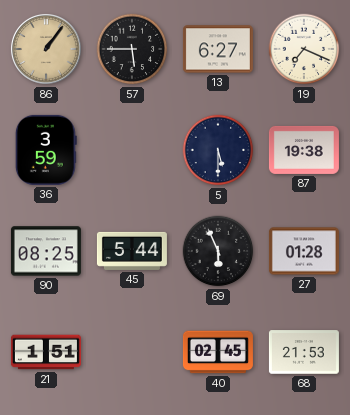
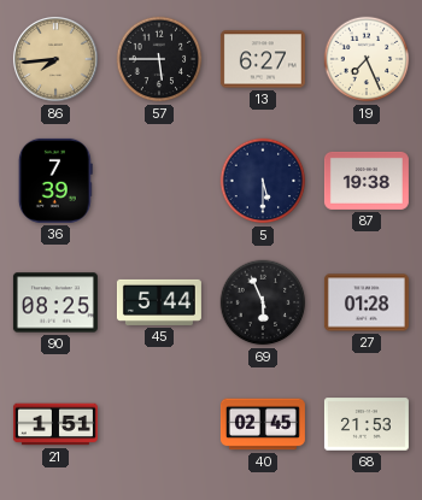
86: 1:06 -> 7:44 (55, 59)
19: 7:19 -> 7:26 (367, 59)
36: 3:59 -> 7:39 (55, 181)
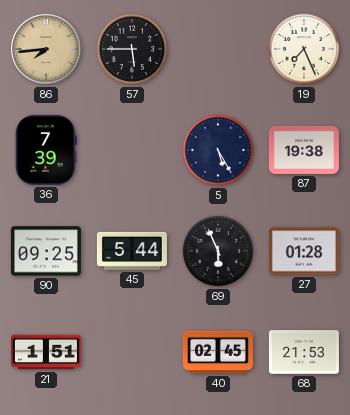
13: 6:27 -> none (263, 59)
5: 5:30 -> 5:25 (218, 150)
90: 08:25 -> 09:25 (46, 251)
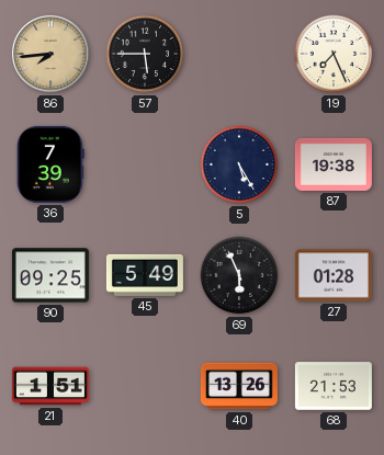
45: 5:44 -> 5:49 (145, 275)
40: 02:45 -> 13:26 (239, 386)
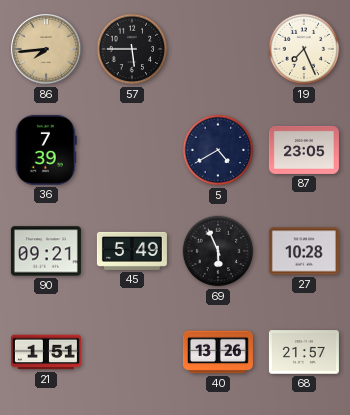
5: 5:25 -> 4:40 (218, 150)
87: 19:38 -> 23:05 (304, 150)
90: 09:25 -> 09:21 (46, 251)
27: 01:28 -> 10:28 (304, 251)
68: 21:53 -> 21:57 (304, 352)
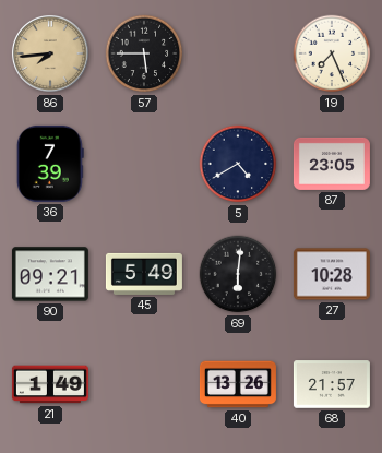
69: 5:56 -> 6:01 (238, 274)
21: 1:51 -> 1:49 (50, 384)
